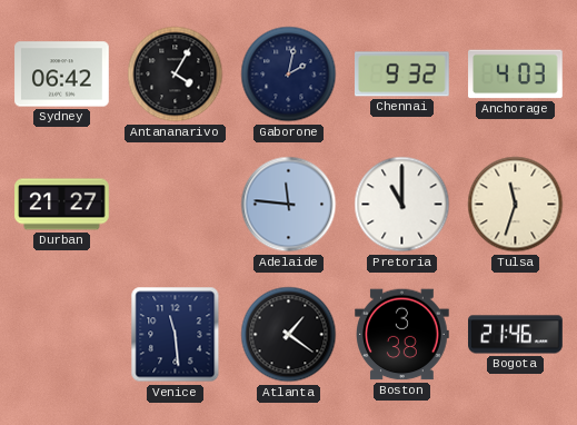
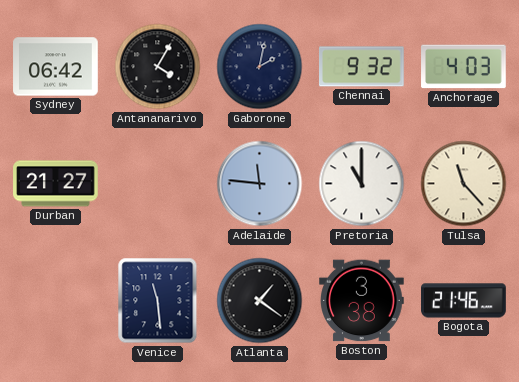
Tulsa: 11:33 -> 11:23 (464, 184)
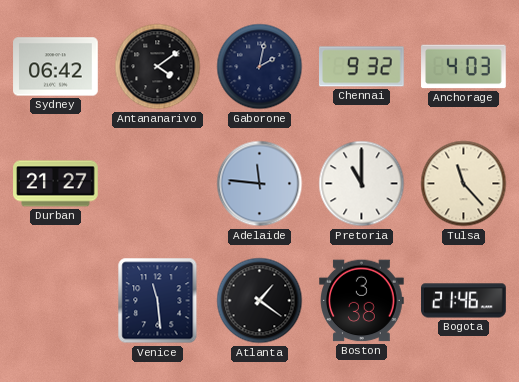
Antananarivo: 4:05 -> 4:09 (158, 67)
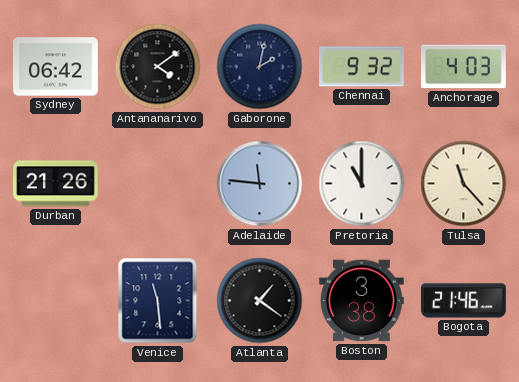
Durban: 21:27 -> 21:26 (56, 184)
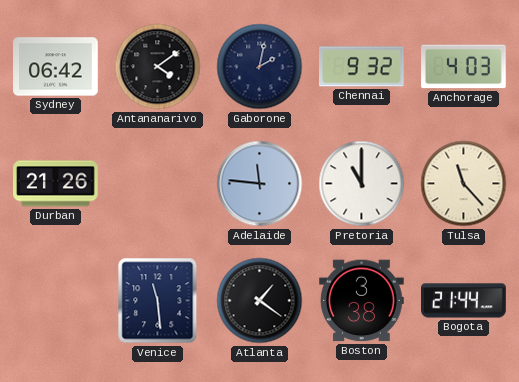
Bogota: 21:46 -> 21:44 (464, 301)
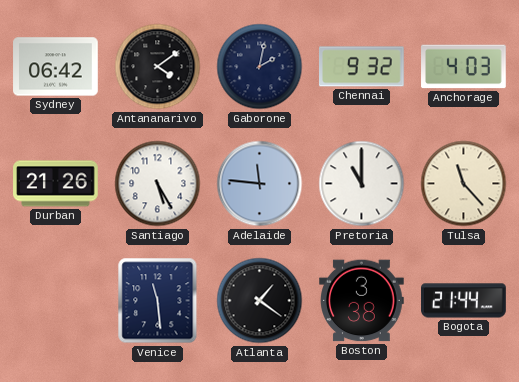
Santiago: none -> 5:25 (158, 184)
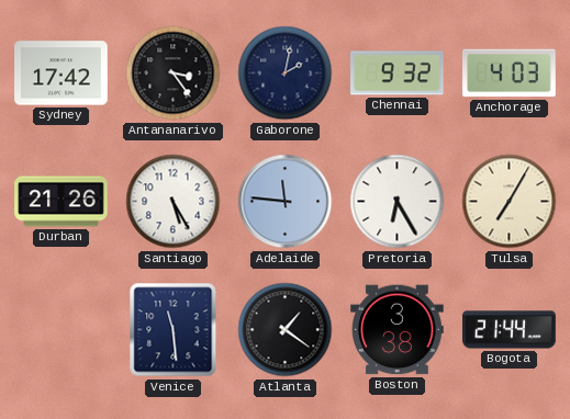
Sydney: 06:42 -> 17:42 (62, 73)
Antananarivo: 4:09 -> 3:24 (174, 73)
Pretoria: 11:00 -> 6:25 (398, 202)
Tulsa: 11:23 -> 7:05 (510, 202)
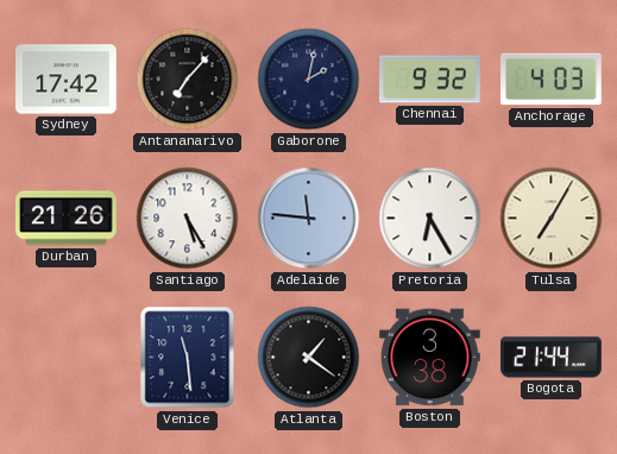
Antananarivo: 3:24 -> 7:07 (188, 80)
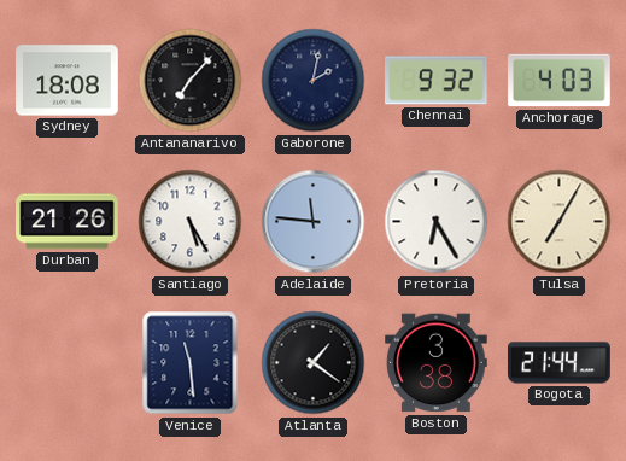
Sydney: 17:42 -> 18:08 (68, 81)
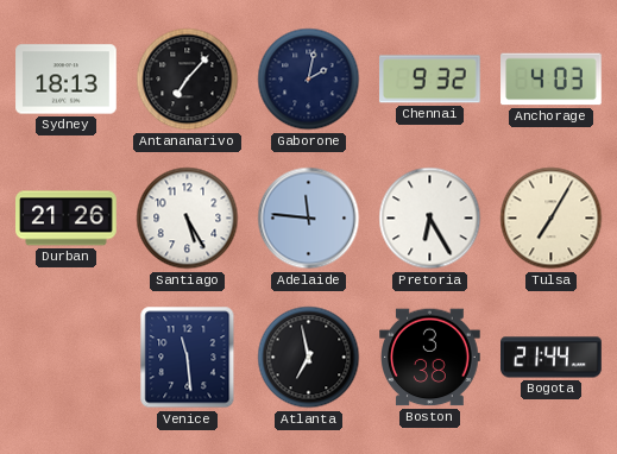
Sydney: 18:08 -> 18:13 (67, 80)
Atlanta: 1:21 -> 6:58 (309, 358)
